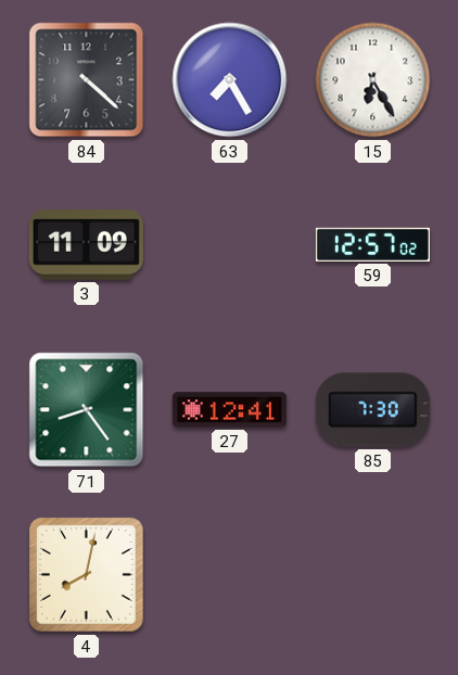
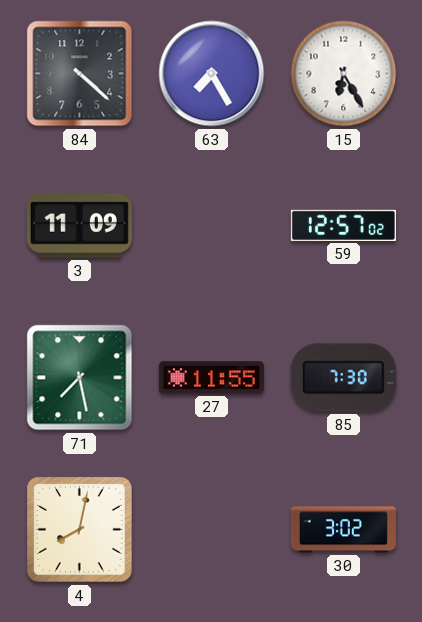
71: 8:24 -> 7:28 (80, 378)
27: 12:41 -> 11:55 (211, 378)
30: none -> 3:02 (343, 530)
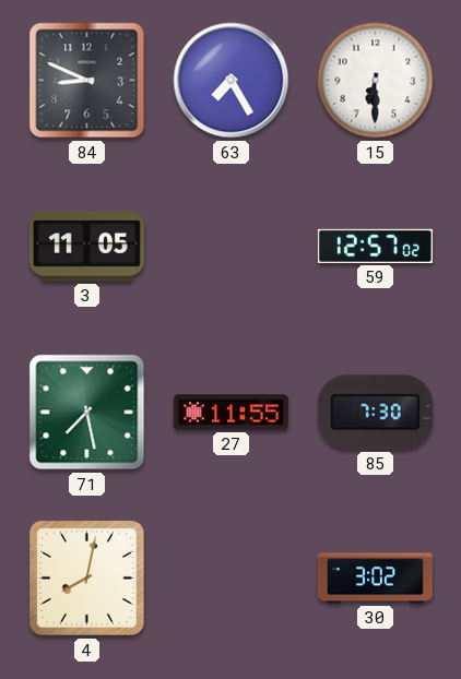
84: 4:22 -> 8:49 (87, 81)
15: 6:25 -> 6:30 (376, 81)
3: 11:09 -> 11:05 (86, 247)
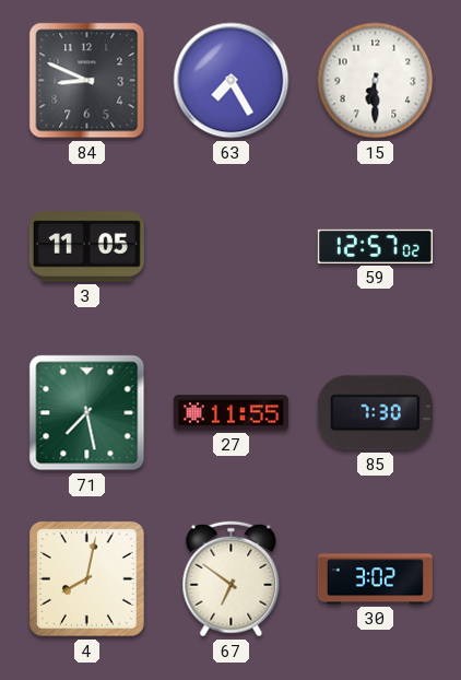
67: none -> 6:51 (232, 579)
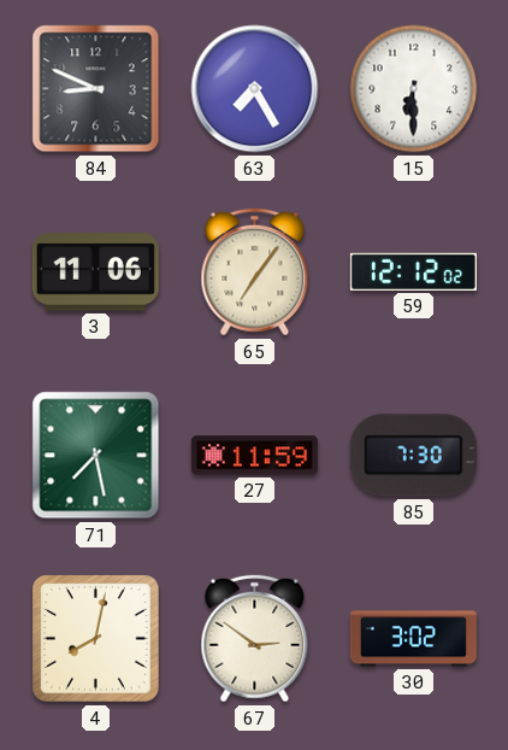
3: 11:05 -> 11:06 (95, 273)
65: none -> 7:06 (255, 273)
59: 12:57 -> 12:12 (413, 271)
27: 11:55 -> 11:59 (254, 456)
67: 6:51 -> 2:51 (255, 639)
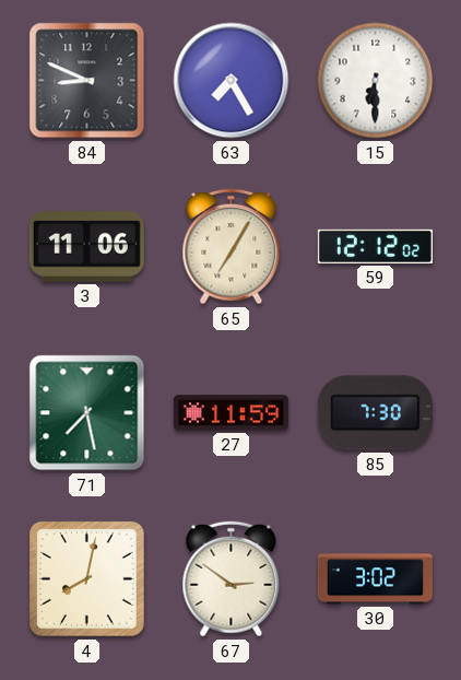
65: 7:06 -> 7:05 (232, 247)
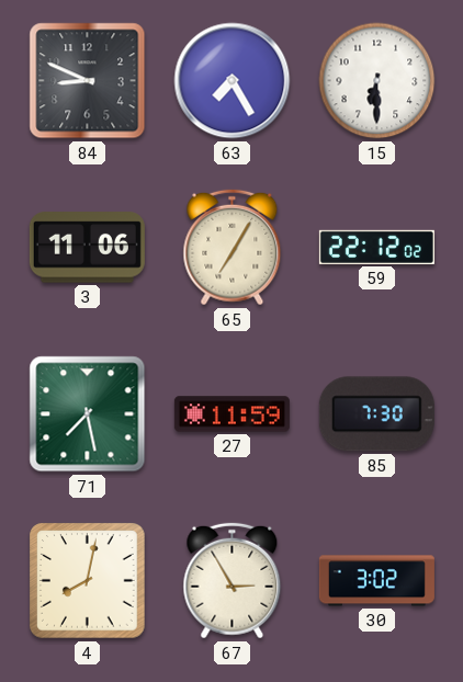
59: 12:12 -> 22:12 (376, 247)
67: 2:51 -> 2:55 (233, 581)
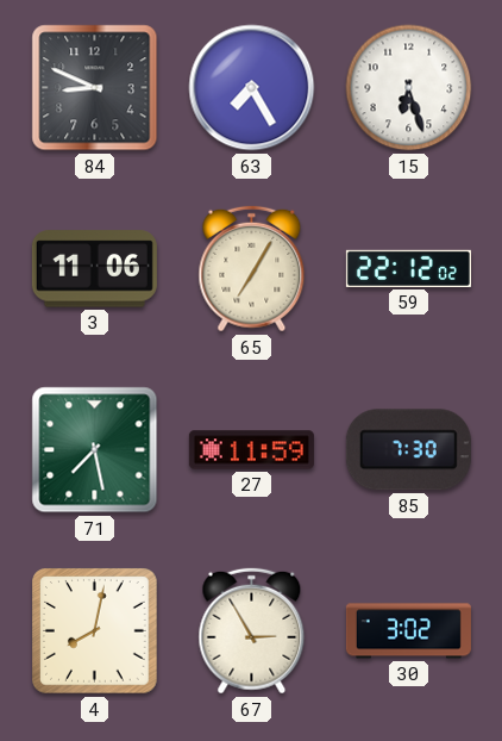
15: 6:30 -> 6:27 (409, 88)
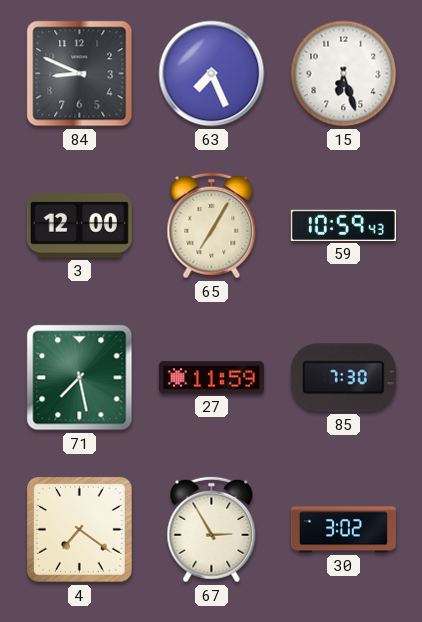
63: 7:25 -> 7:26 (212, 74)
3: 11:06 -> 12:00 (79, 226)
59: 22:12 -> 10:59 (343, 225)
4: 8:02 -> 7:21 (80, 530)
